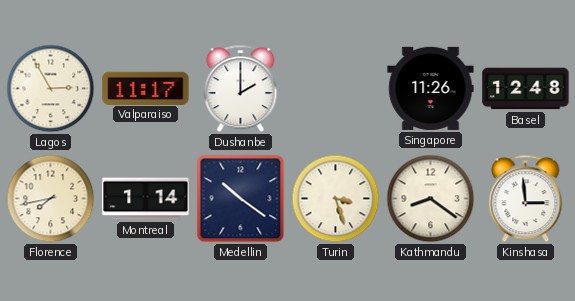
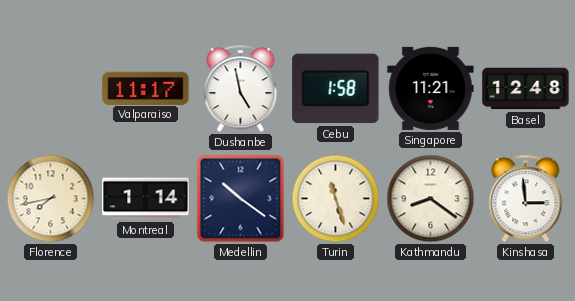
Lagos: 2:55 -> none (51, 89)
Dushanbe: 2:00 -> 4:58 (241, 89)
Cebu: none -> 1:58 (336, 89)
Singapore: 11:26 -> 11:21 (431, 88)
Turin: 3:27 -> 11:27 (336, 199)
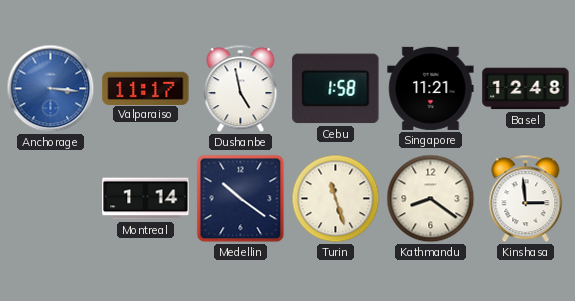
Anchorage: none -> 3:16 (51, 89)
Florence: 7:43 -> none (51, 199)
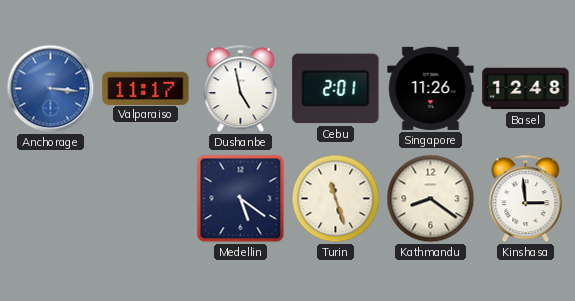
Cebu: 1:58 -> 2:01 (336, 89)
Singapore: 11:21 -> 11:26 (431, 88)
Montreal: 1:14 -> none (146, 199)
Medellin: 10:21 -> 5:21 (241, 199)
